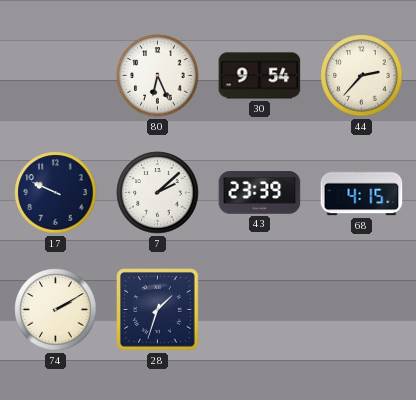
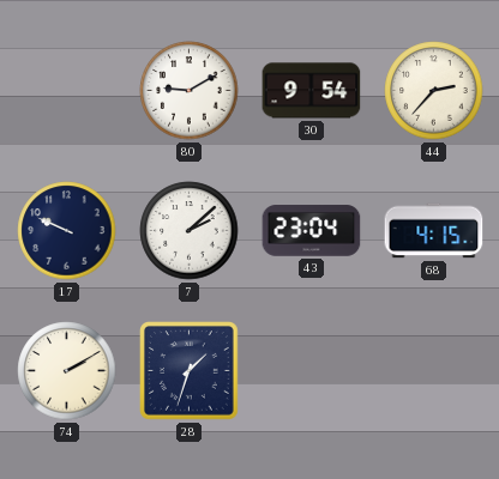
80: 6:26 -> 9:10 (190, 91)
43: 23:39 -> 23:04 (312, 231)
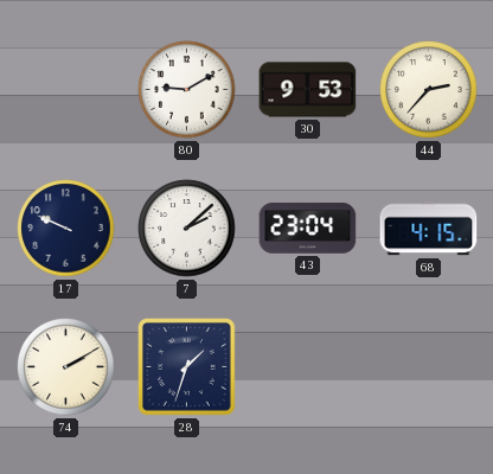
30: 9:54 -> 9:53 (308, 90)
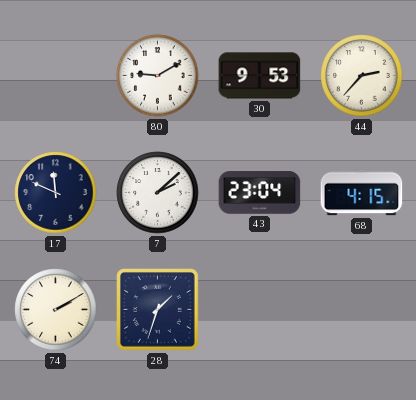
17: 9:49 -> 11:49 (56, 193)
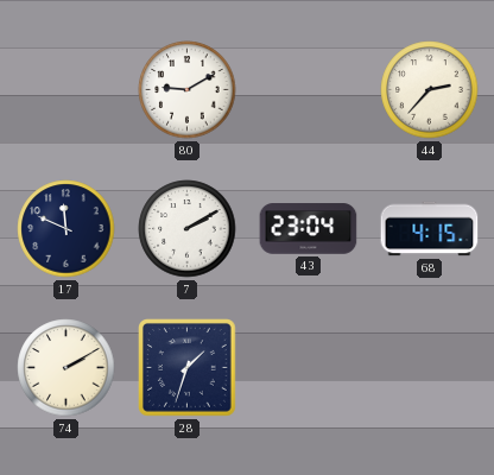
30: 9:53 -> none (260, 76)
7: 2:08 -> 2:10 (188, 229)
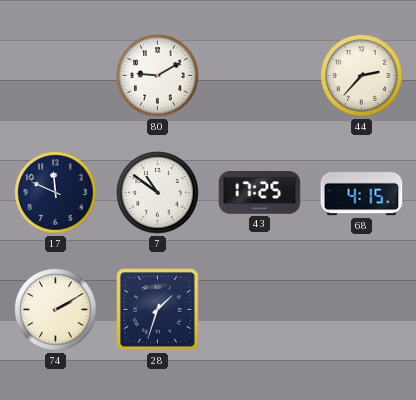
7: 2:10 -> 10:51 (158, 193)
43: 23:04 -> 17:25 (260, 193)
